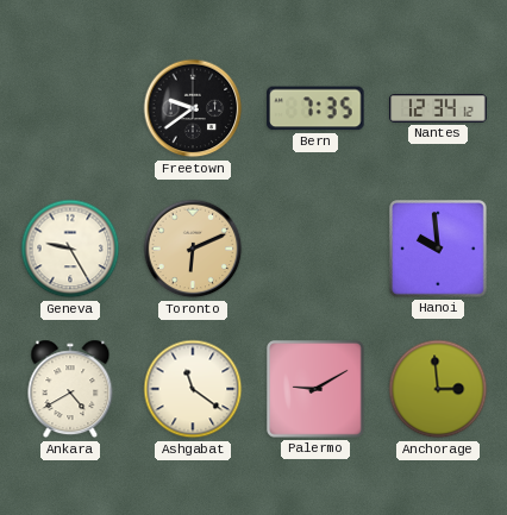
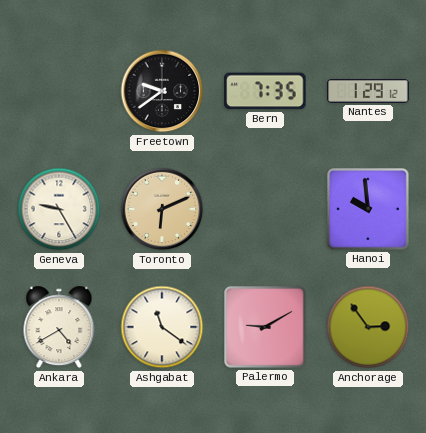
Nantes: 12:34 -> 1:29 (368, 92)
Anchorage: 2:59 -> 2:54 (368, 327)
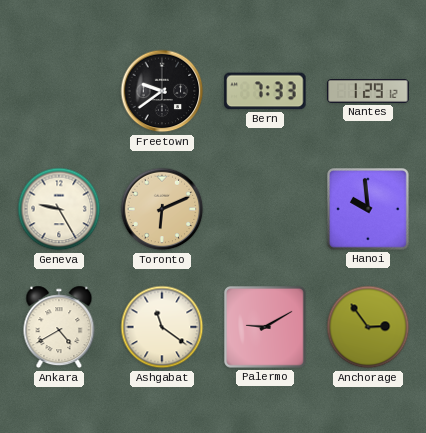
Bern: 7:35 -> 7:33 (265, 91)
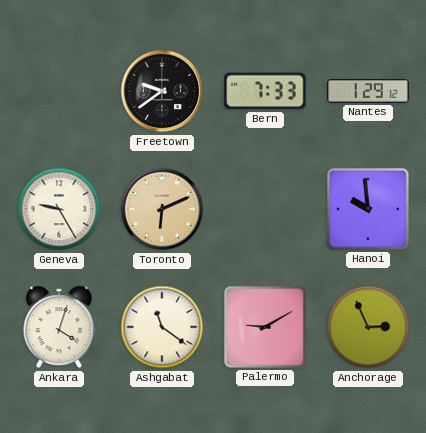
Ankara: 4:40 -> 4:03 (59, 327)
Anchorage: 2:54 -> 2:56 (368, 327)
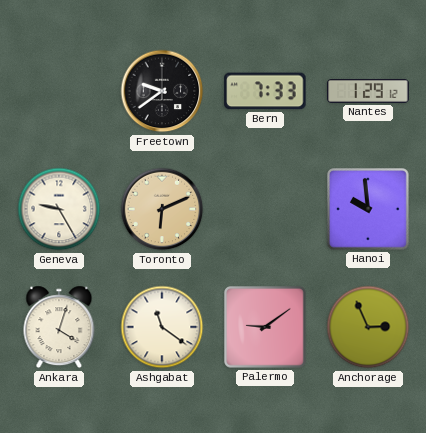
Palermo: 9:10 -> 9:09 (266, 328)
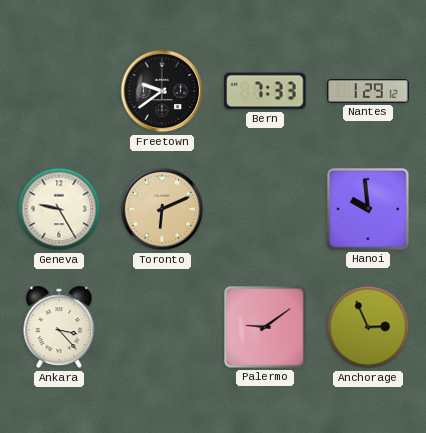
Ankara: 4:03 -> 3:23 (59, 327)
Ashgabat: 11:21 -> none (162, 327)
